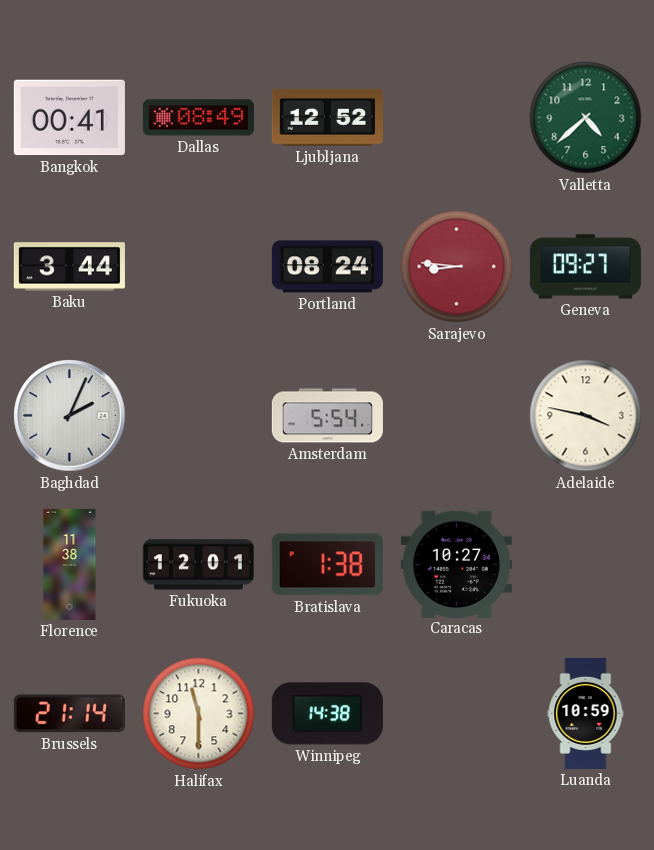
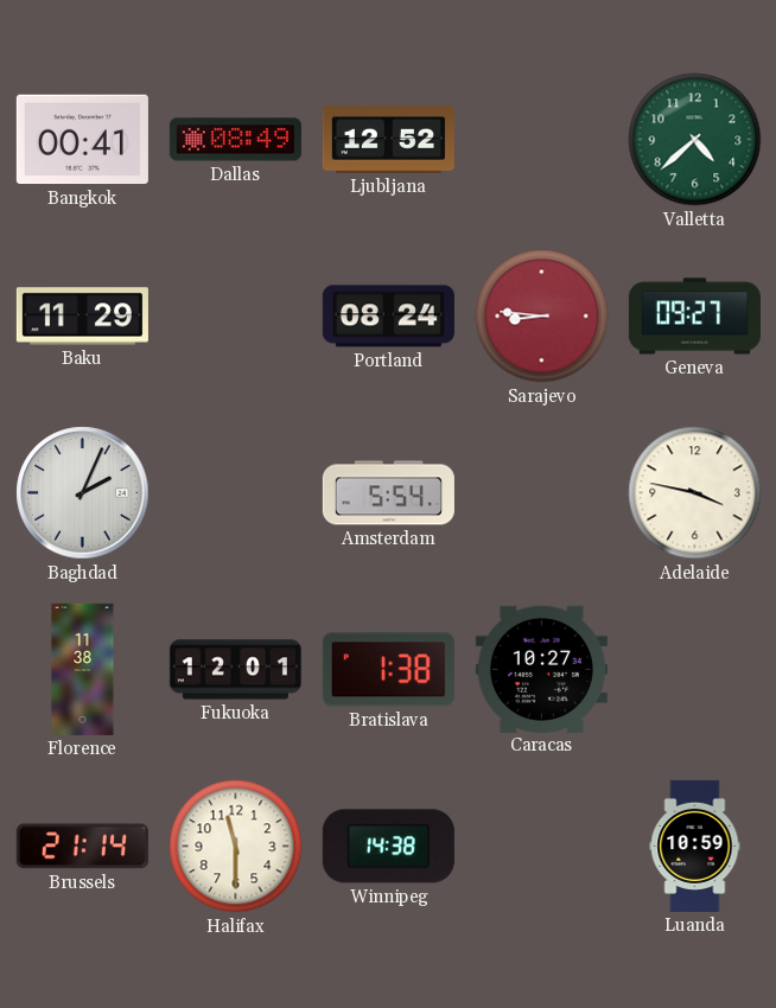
Baku: 3:44 -> 11:29 (82, 317)
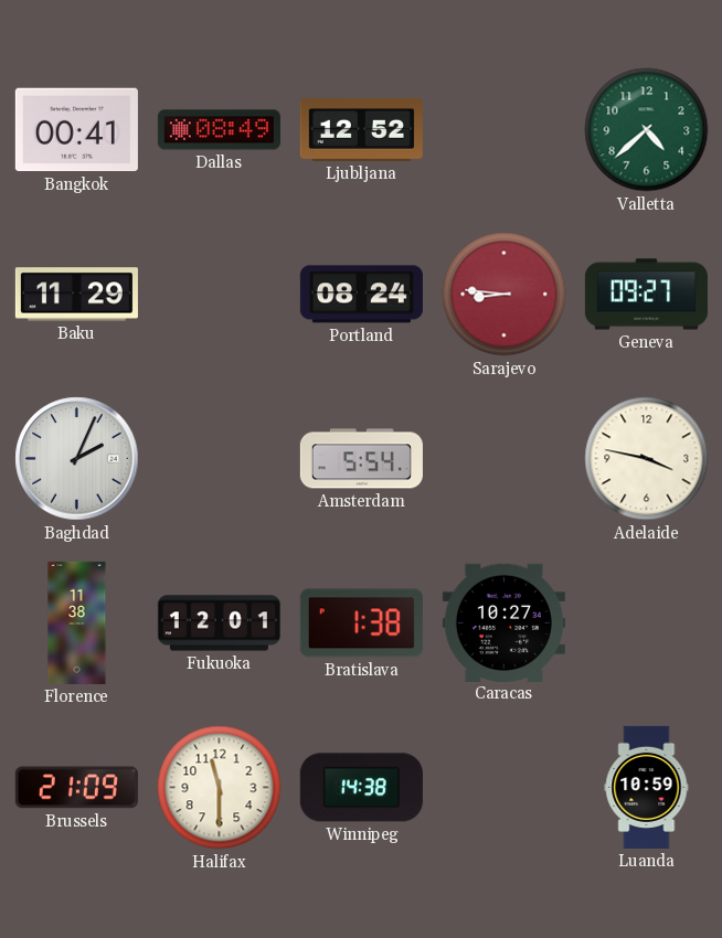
Brussels: 21:14 -> 21:09 (76, 788)
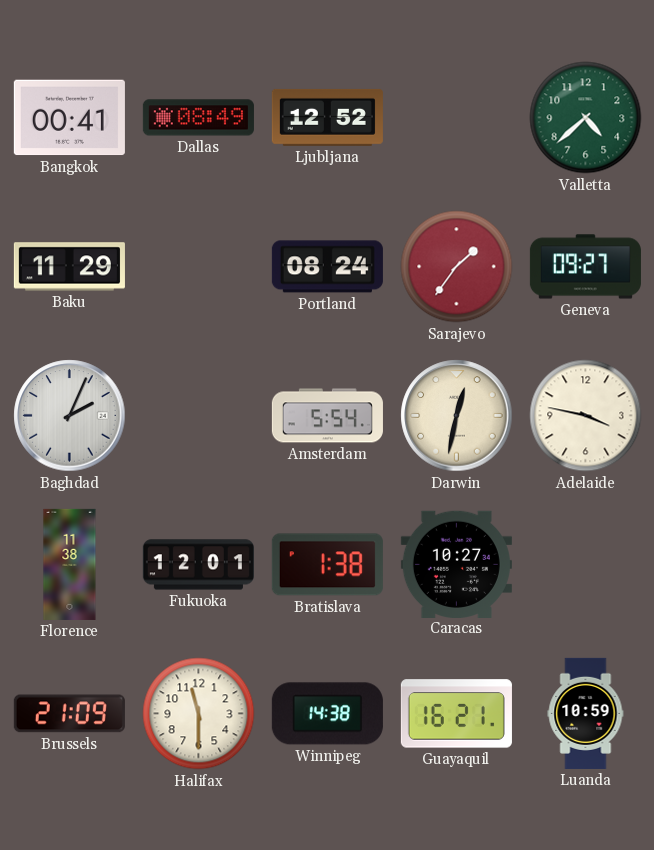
Sarajevo: 8:46 -> 1:36 (457, 267)
Darwin: none -> 12:32 (457, 416)
Guayaquil: none -> 16:21 (456, 714)
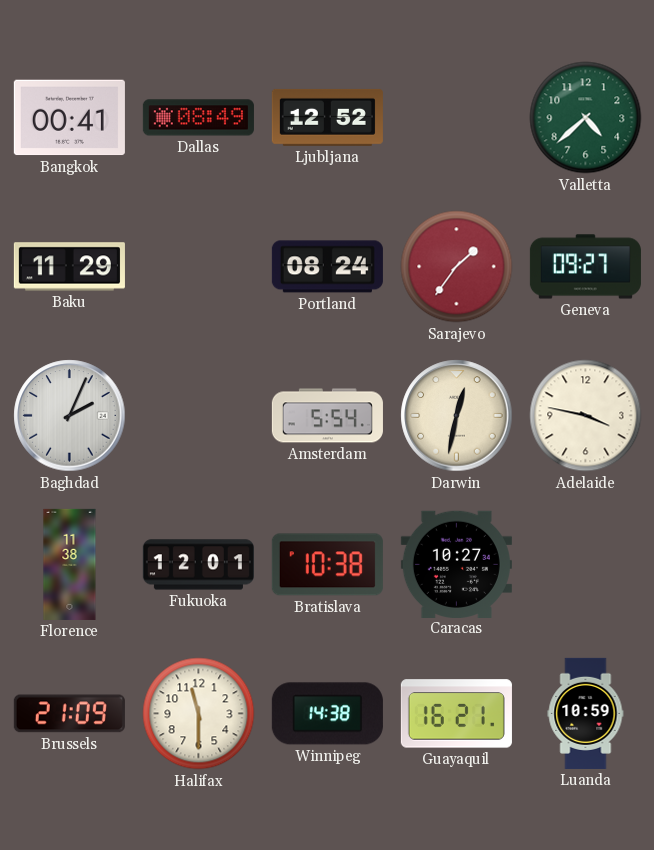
Bratislava: 1:38 -> 10:38 (327, 565)
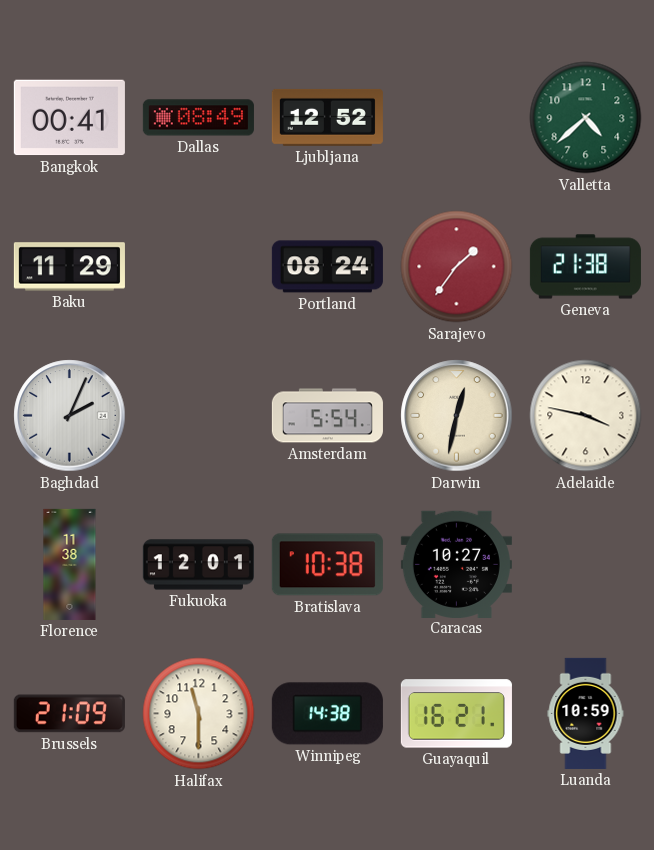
Geneva: 09:27 -> 21:38 (585, 267)
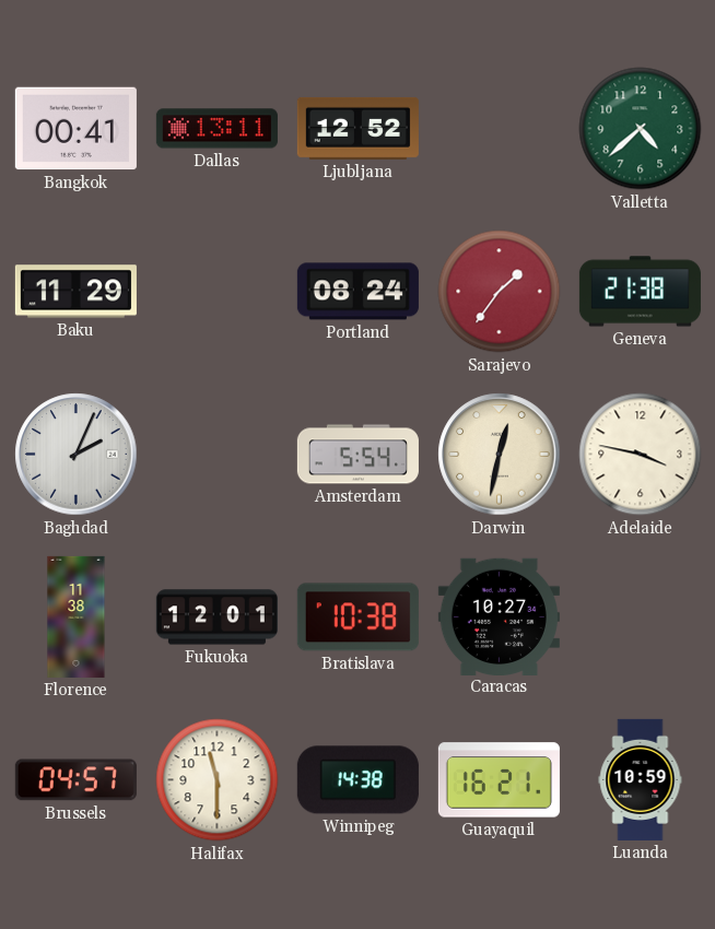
Dallas: 08:49 -> 13:11 (216, 129)
Brussels: 21:09 -> 04:57 (75, 780)
